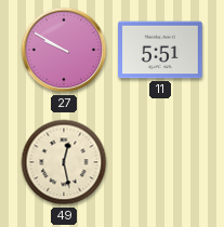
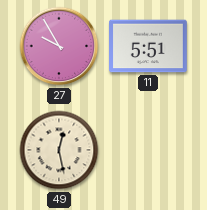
27: 9:50 -> 9:55 (59, 46)
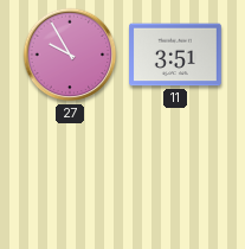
11: 5:51 -> 3:51 (176, 55)
49: 12:28 -> none (59, 150)
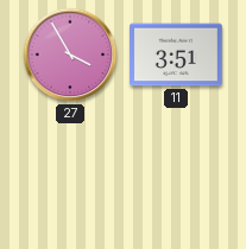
27: 9:55 -> 3:55 (70, 55)
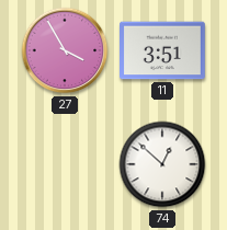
74: none -> 12:52 (162, 164)
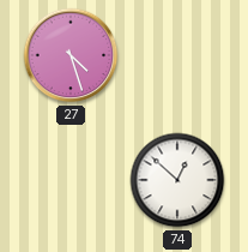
27: 3:55 -> 4:27 (71, 55)
11: 3:51 -> none (163, 50)
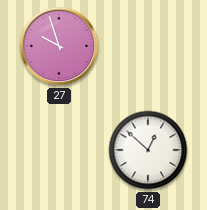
27: 4:27 -> 9:57 (59, 46)
